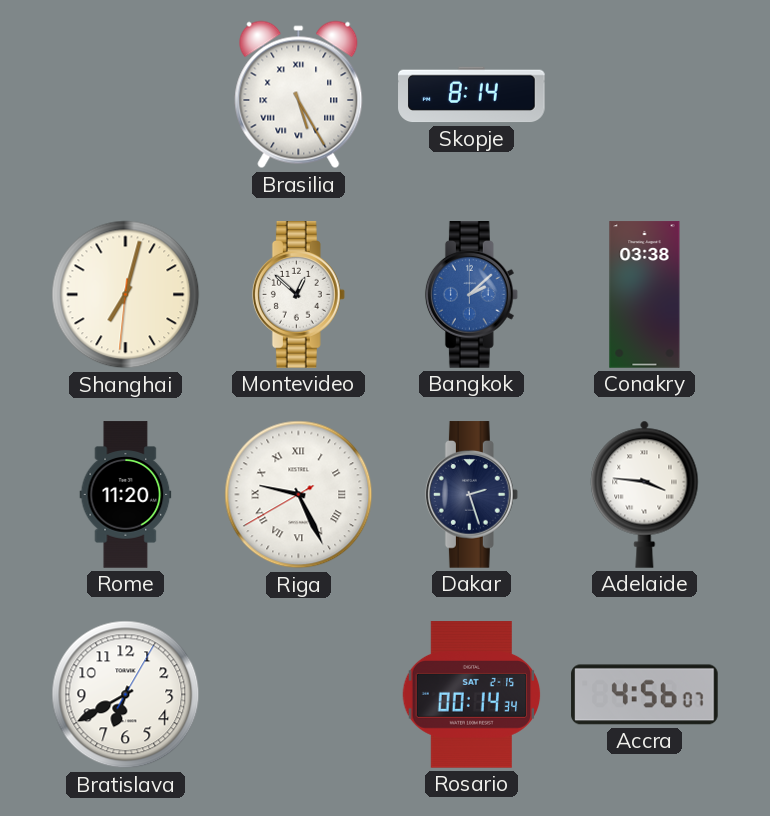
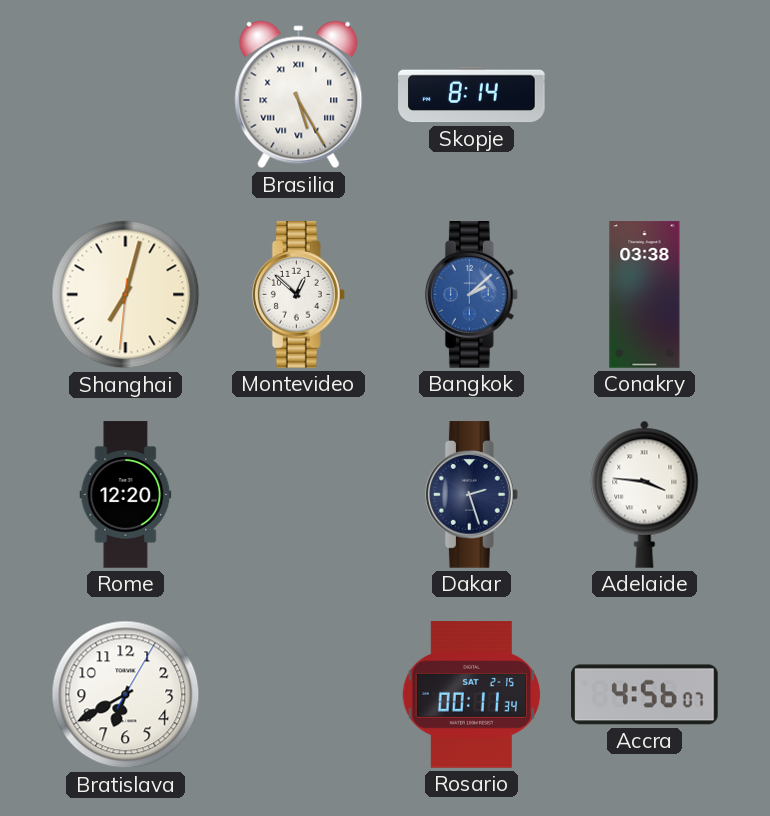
Rome: 11:20 -> 12:20 (126, 495)
Riga: 9:25 -> none (299, 495)
Rosario: 00:14 -> 00:11 (472, 695)
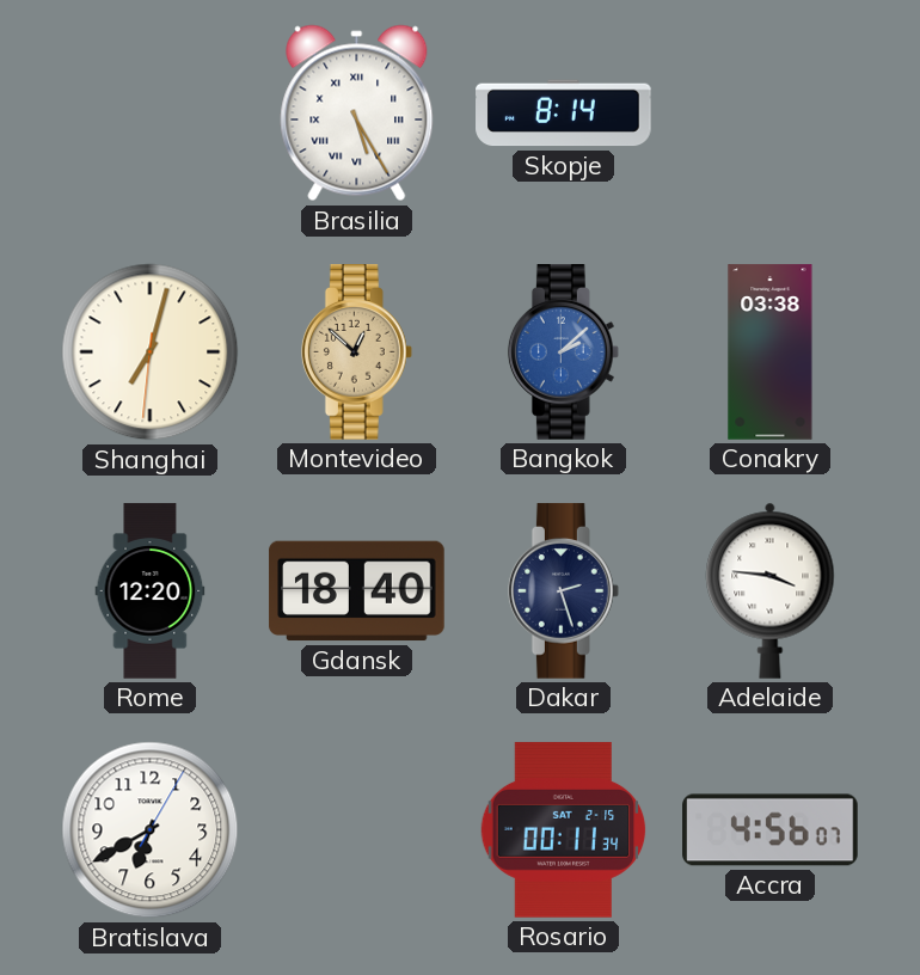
Montevideo dial: white -> champagne (356, 352)
Gdansk: none -> 18:40 (357, 591)
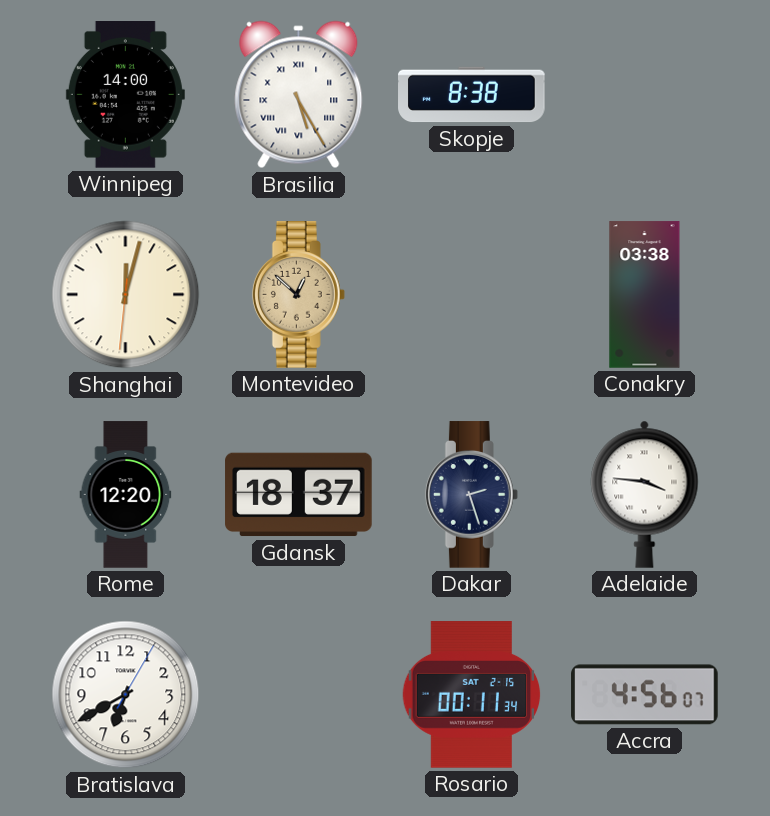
Winnipeg: none -> 14:00 (125, 95)
Skopje: 8:14 -> 8:38 (472, 95)
Shanghai: 7:02 -> 12:02 (126, 295)
Bangkok: 2:08 -> none (563, 352)
Gdansk: 18:40 -> 18:37 (299, 495)
